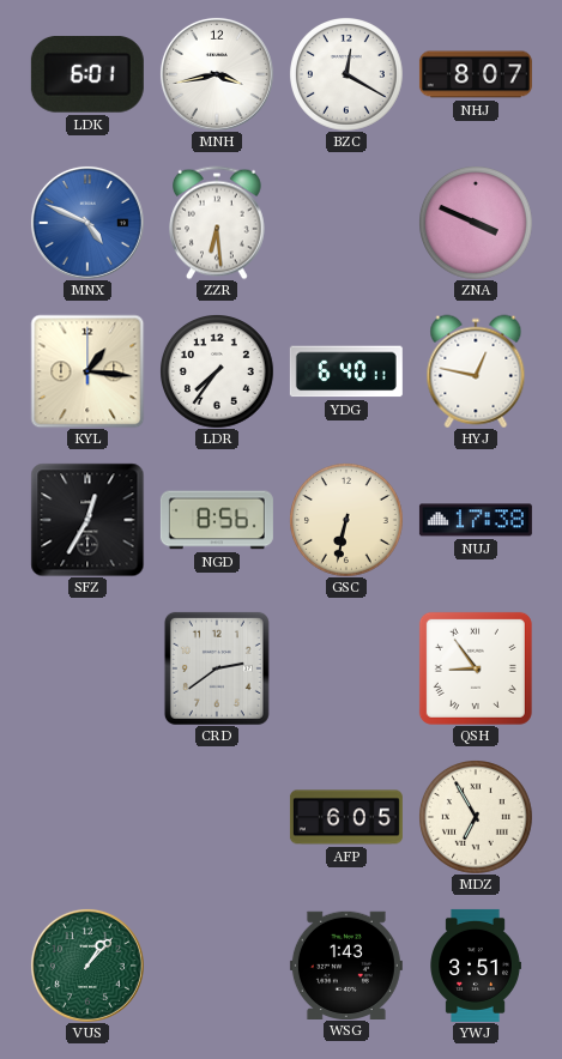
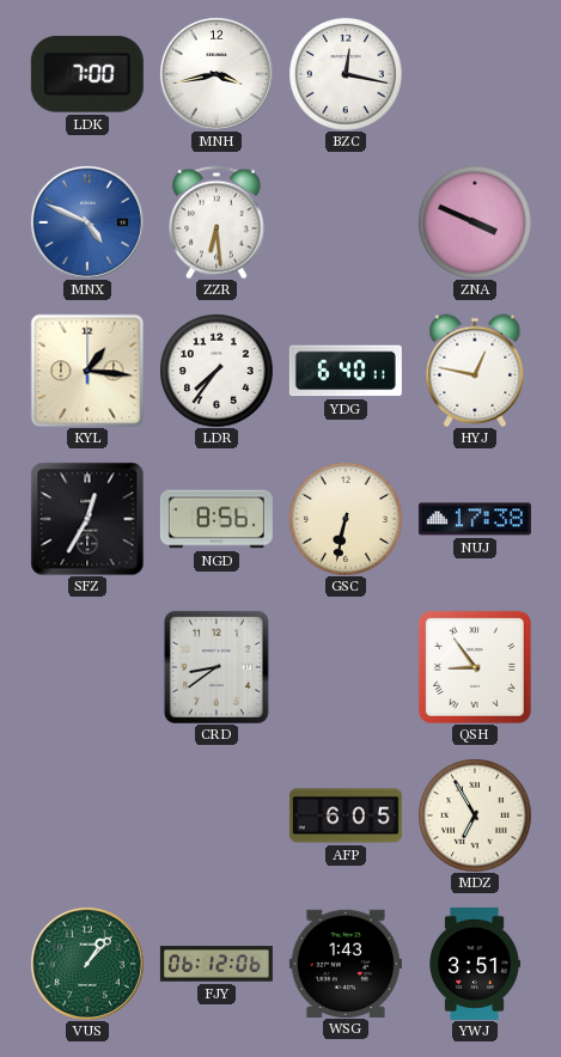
LDK: 6:01 -> 7:00 (87, 75)
BZC: 12:20 -> 12:17 (346, 74)
NHJ: 8:07 -> none (476, 74)
CRD: 2:39 -> 8:39 (217, 667)
FJY: none -> 06:12 (217, 964)
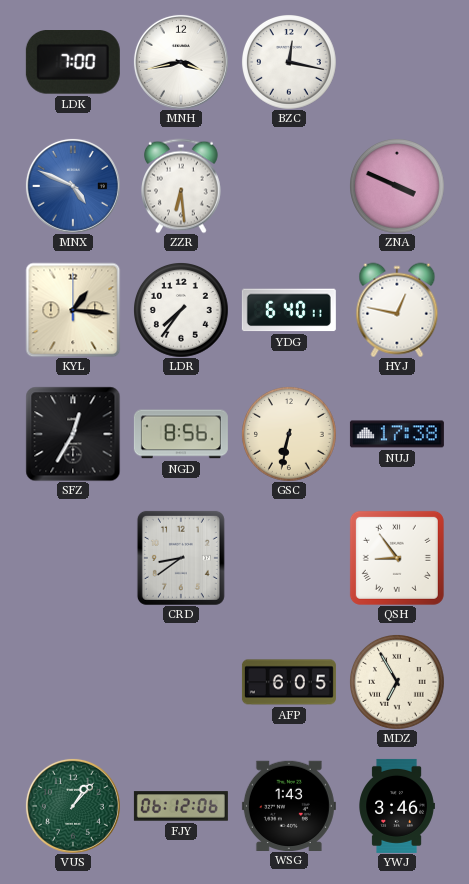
YWJ: 3:51 -> 3:46 (397, 806)
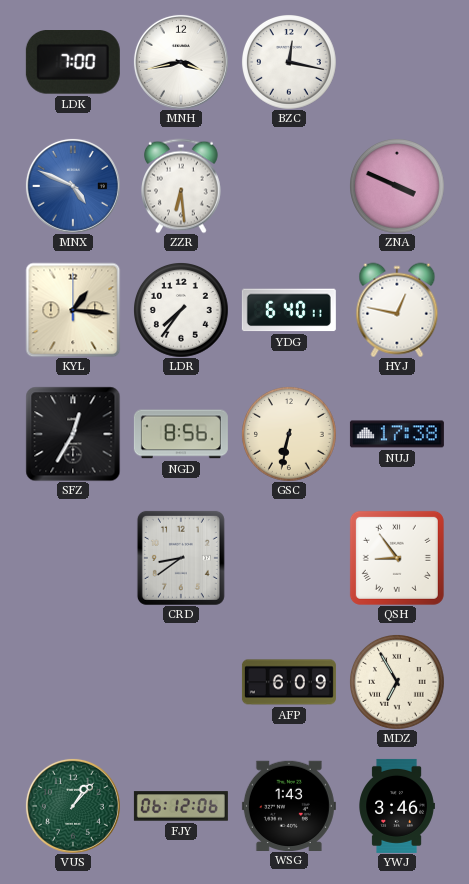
AFP: 6:05 -> 6:09 (289, 682)
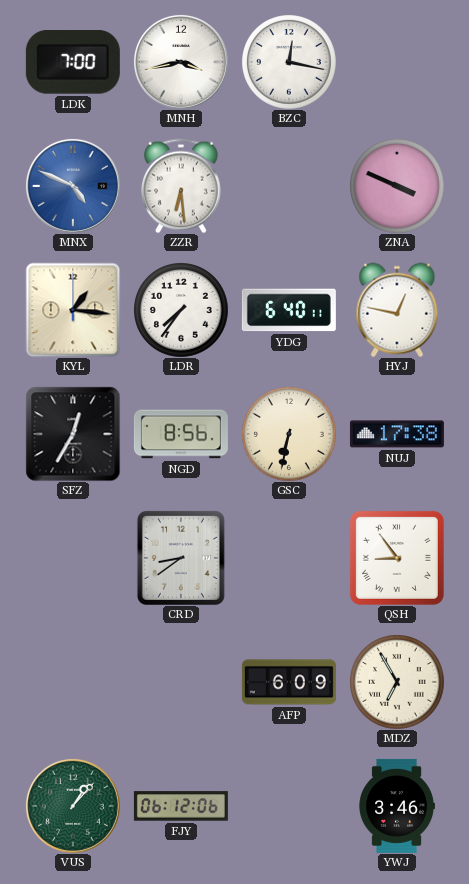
WSG: 1:43 -> none (289, 805)
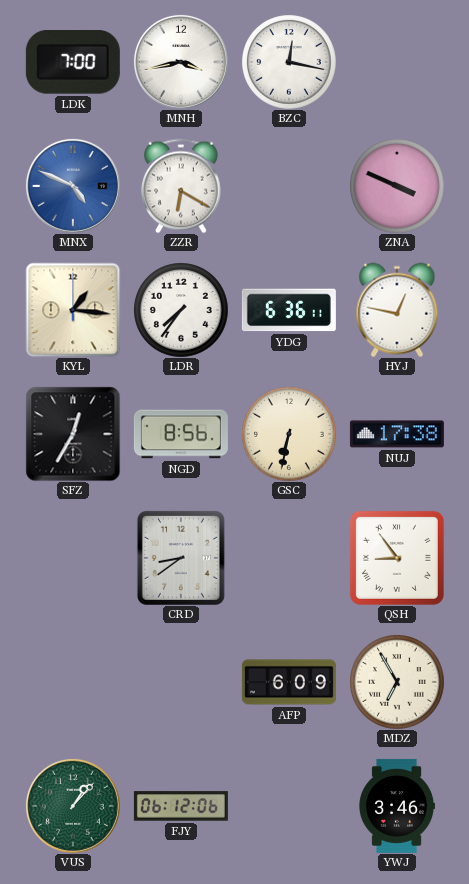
ZZR: 6:29 -> 6:20 (182, 186)
YDG: 6:40 -> 6:36 (289, 310)
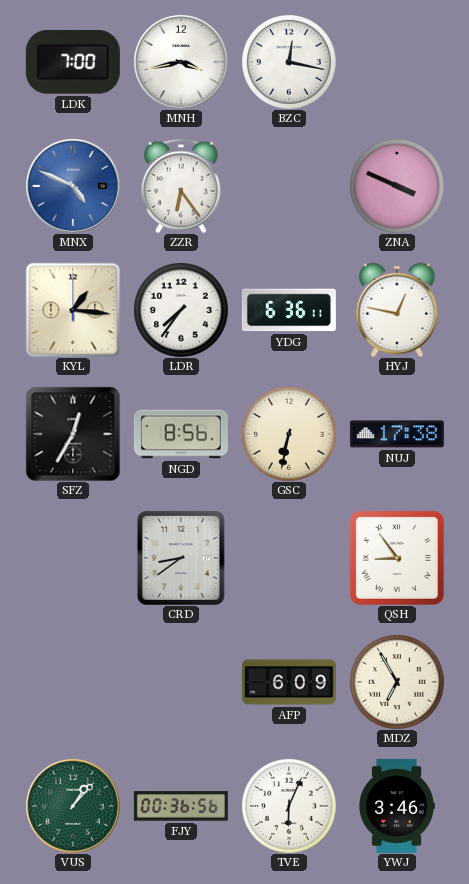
ZZR: 6:20 -> 6:24 (182, 186)
FJY: 06:12 -> 00:36 (181, 806)
TVE: none -> 6:04 (289, 806)
